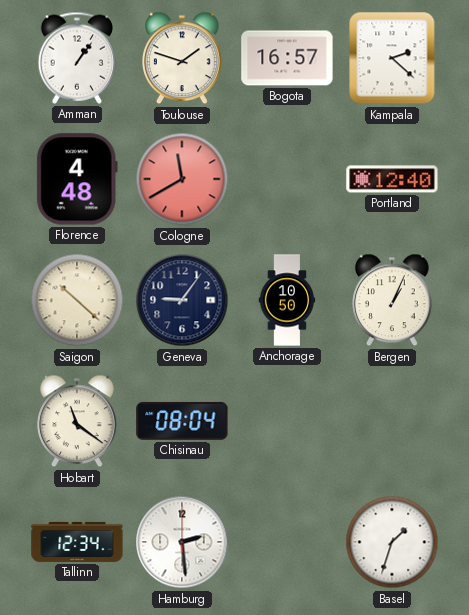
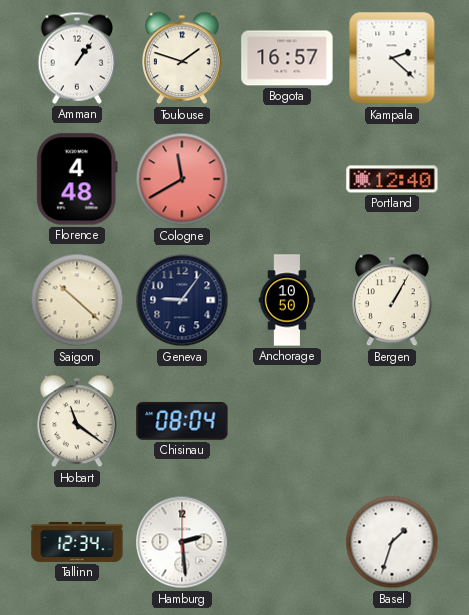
Bergen: 1:04 -> 1:05 (393, 300)
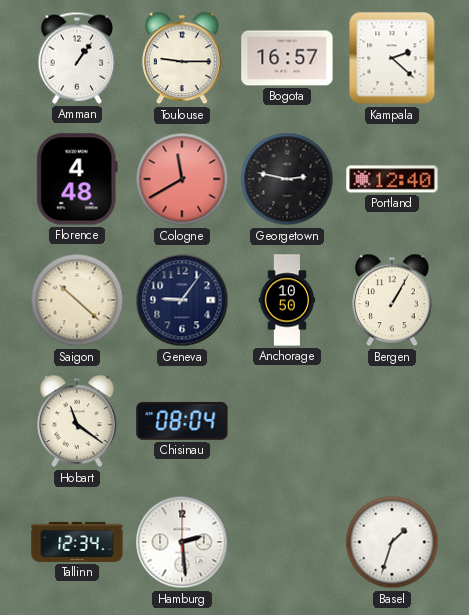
Toulouse: 1:48 -> 9:15 (183, 58)
Georgetown: none -> 2:47 (287, 179)
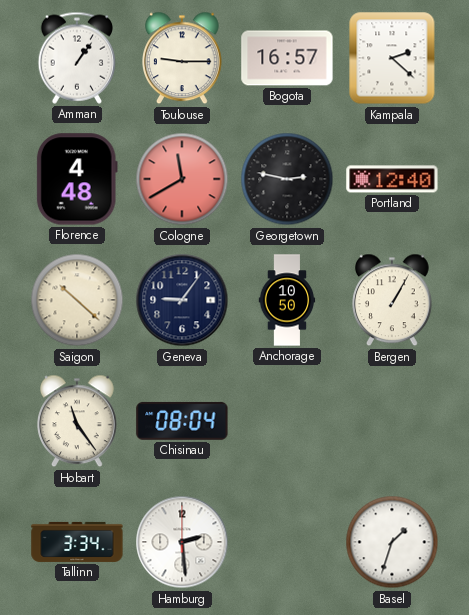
Hobart: 11:21 -> 11:24 (78, 421)
Tallinn: 12:34 -> 3:34 (77, 542)
